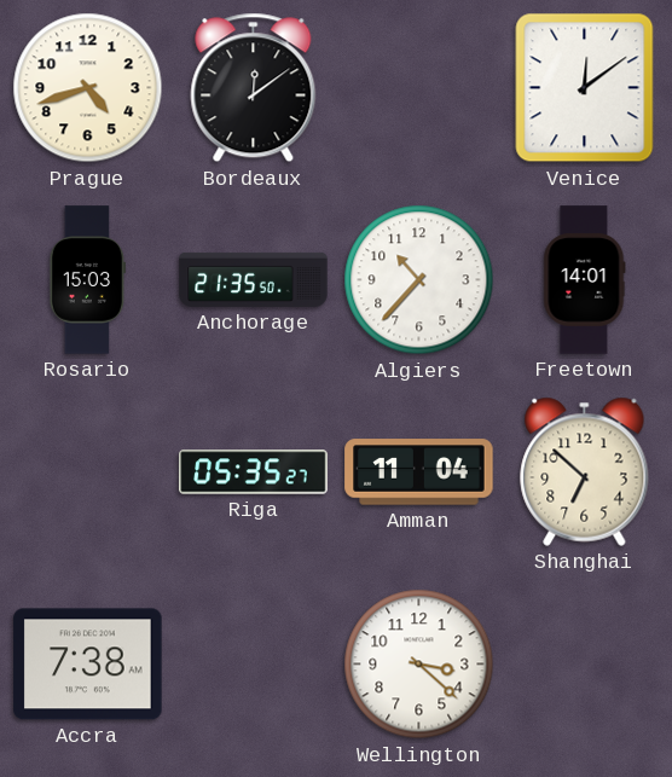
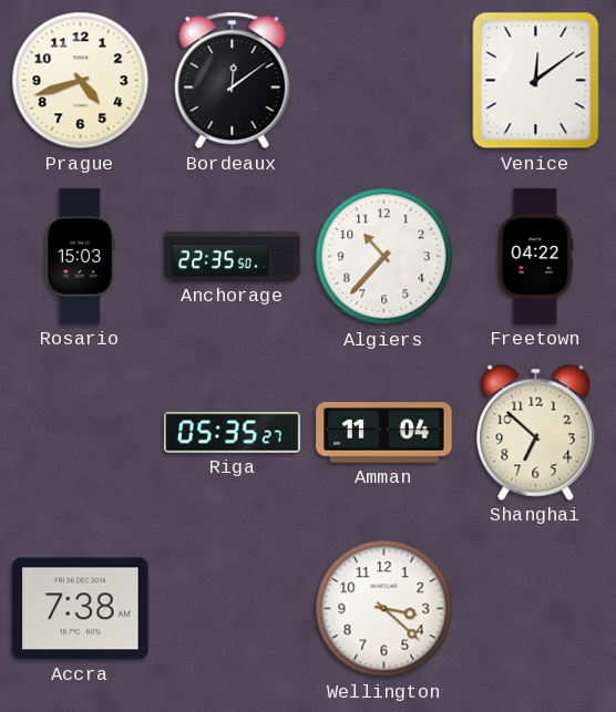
Anchorage: 21:35 -> 22:35 (233, 256)
Freetown: 14:01 -> 04:22 (536, 257)
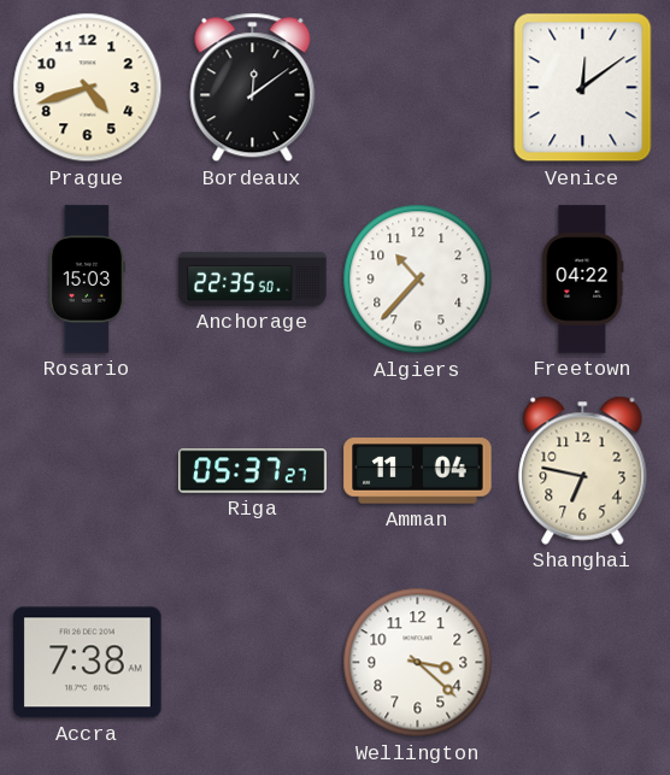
Riga: 05:35 -> 05:37 (253, 471)
Shanghai: 6:52 -> 6:47 (583, 470)
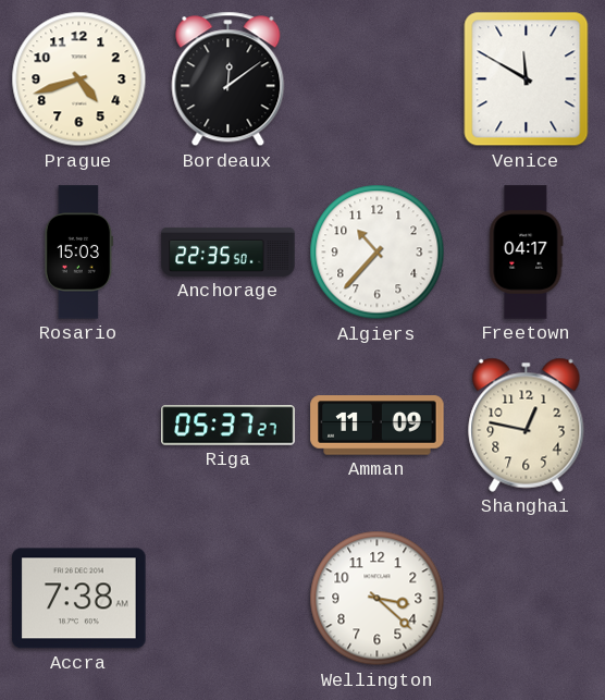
Venice: 12:09 -> 11:50 (527, 79)
Freetown: 04:22 -> 04:17 (527, 253)
Amman: 11:04 -> 11:09 (378, 426)
Shanghai: 6:47 -> 12:47 (527, 425)
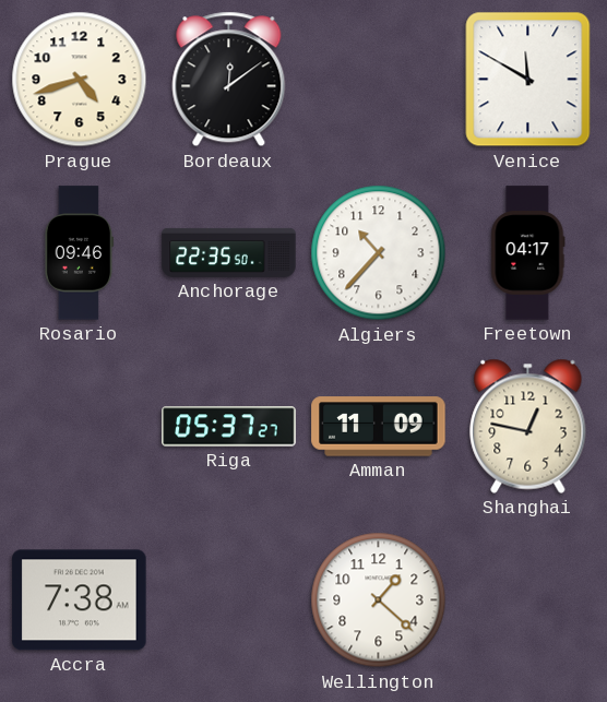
Rosario: 15:03 -> 09:46 (79, 253)
Wellington: 3:22 -> 1:22 (379, 600)
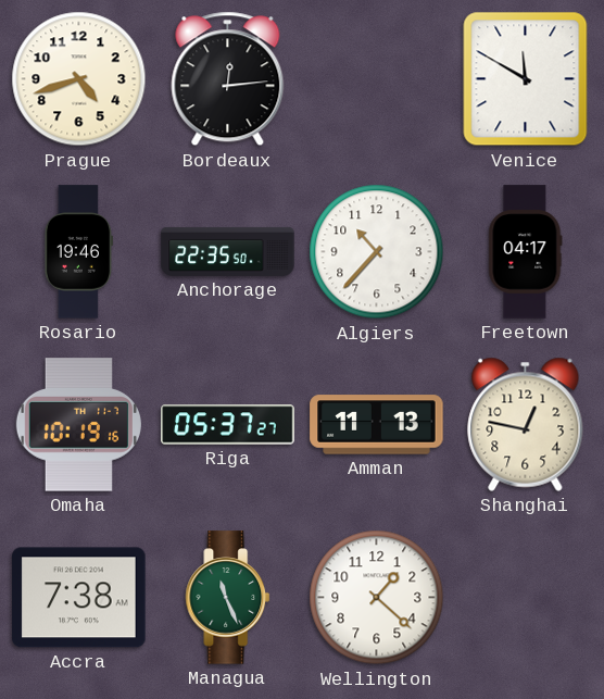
Bordeaux: 12:09 -> 12:14 (228, 79)
Rosario: 09:46 -> 19:46 (78, 252)
Omaha: none -> 10:19 (78, 425)
Amman: 11:09 -> 11:13 (377, 425)
Managua: none -> 11:26 (228, 598)
